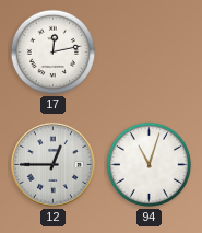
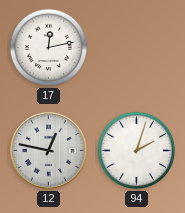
12: 12:45 -> 12:47 (48, 150)
94: 11:03 -> 2:03 (137, 151)
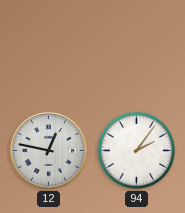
17: 12:13 -> none (49, 48)
94: 2:03 -> 2:06 (137, 151)
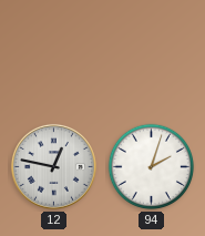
94: 2:06 -> 2:03 (152, 167)
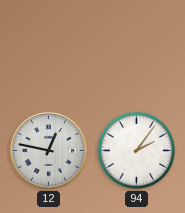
94: 2:03 -> 2:06 (137, 151)
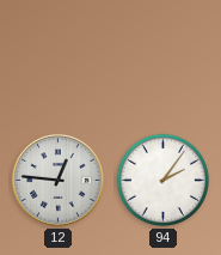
12: 12:47 -> 12:46 (57, 180)
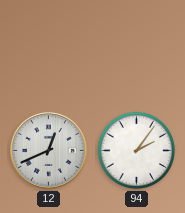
12: 12:46 -> 12:41 (48, 150)
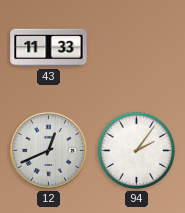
43: none -> 11:33 (49, 48)
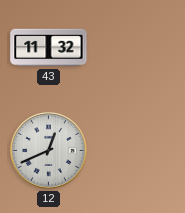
43: 11:33 -> 11:32 (49, 48)
94: 2:06 -> none (137, 151)
